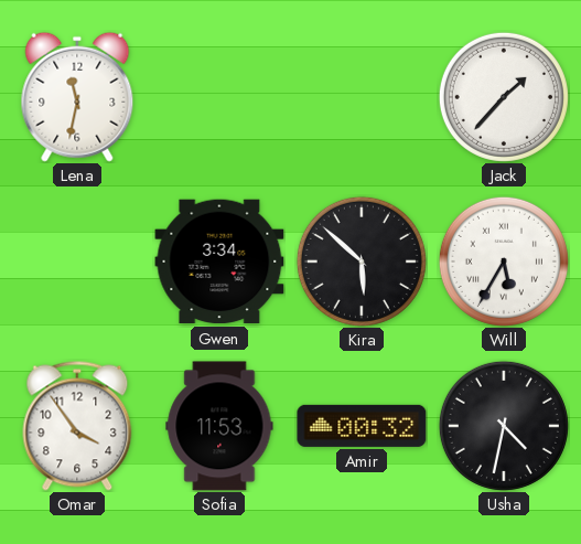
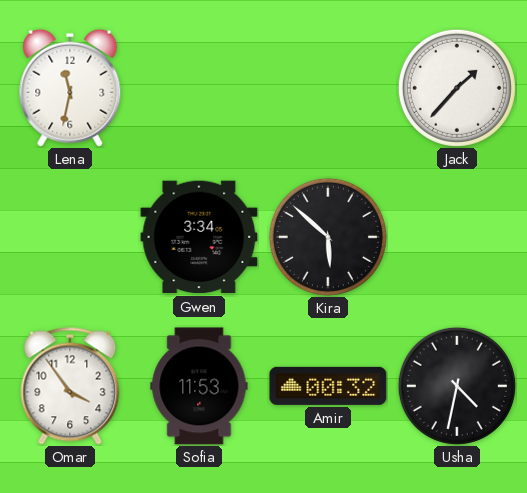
Will: 5:35 -> none (504, 262)
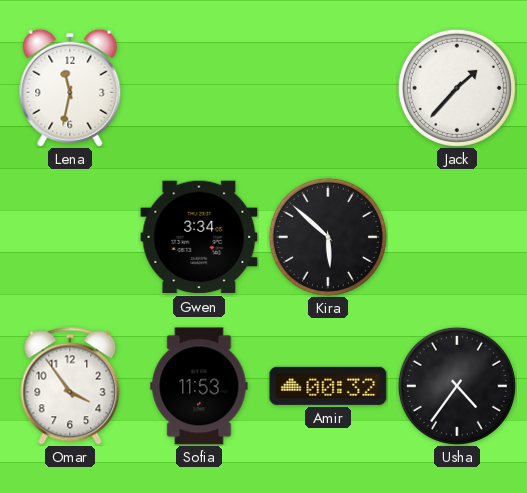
Usha: 4:32 -> 4:36 (457, 386)
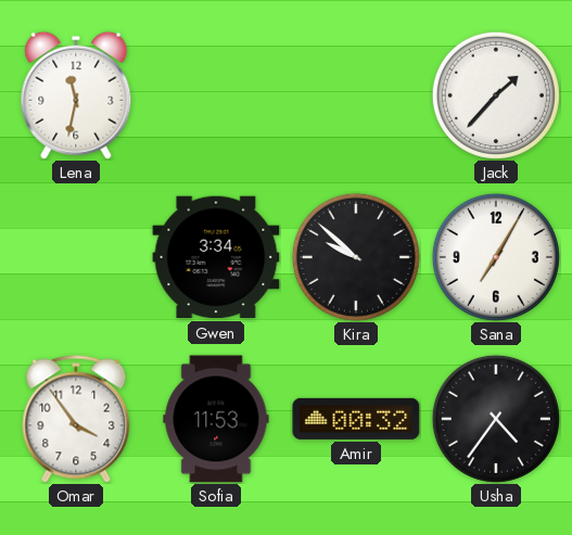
Kira: 5:52 -> 9:52 (356, 257)
Sana: none -> 7:05 (496, 257)
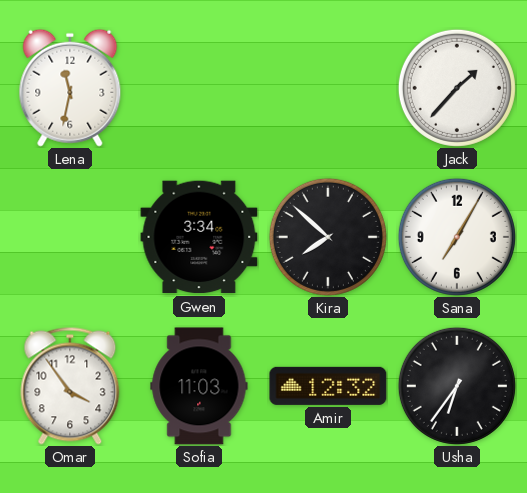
Kira: 9:52 -> 7:52 (328, 237)
Sofia: 11:53 -> 11:03 (199, 386)
Amir: 00:32 -> 12:32 (328, 386)
Usha: 4:36 -> 6:36 (457, 386)
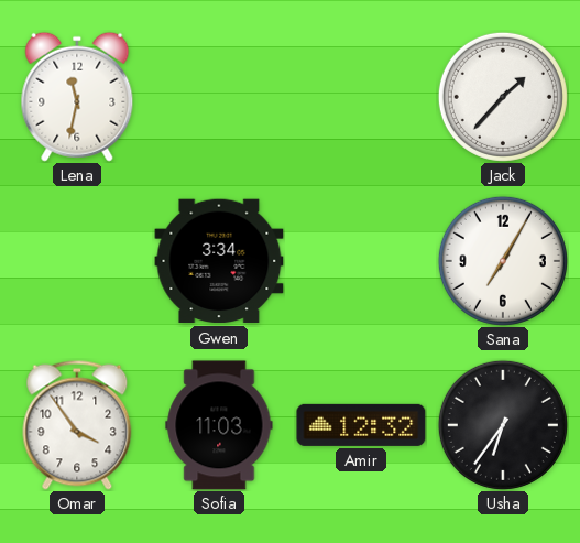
Kira: 7:52 -> none (328, 237)
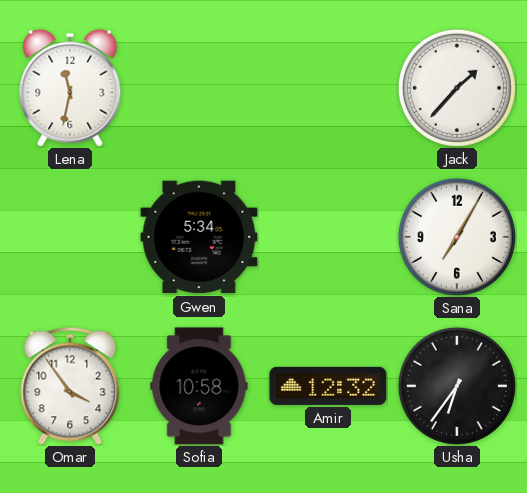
Gwen: 3:34 -> 5:34 (199, 237)
Sofia: 11:03 -> 10:58 (199, 386)
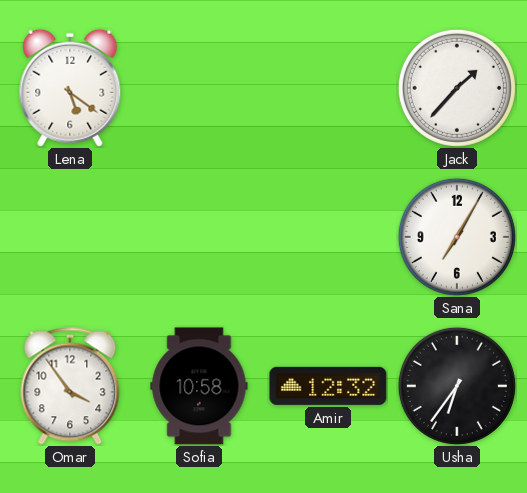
Lena: 11:32 -> 5:21 (70, 88)
Gwen: 5:34 -> none (199, 237)
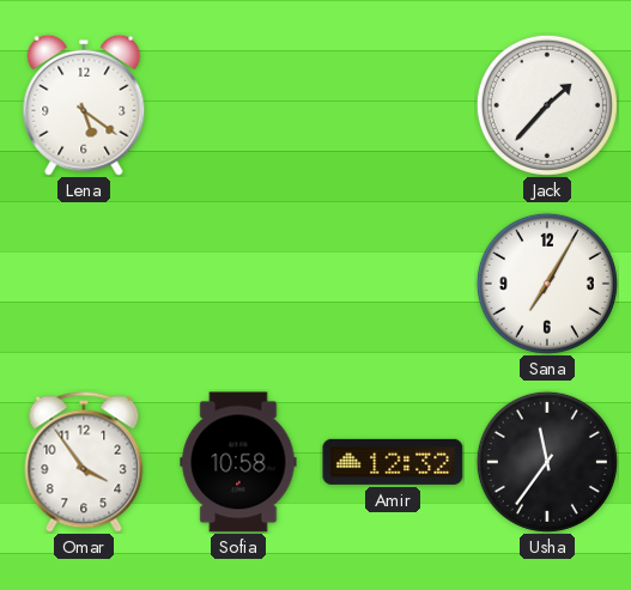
Usha: 6:36 -> 11:36 (547, 462)
